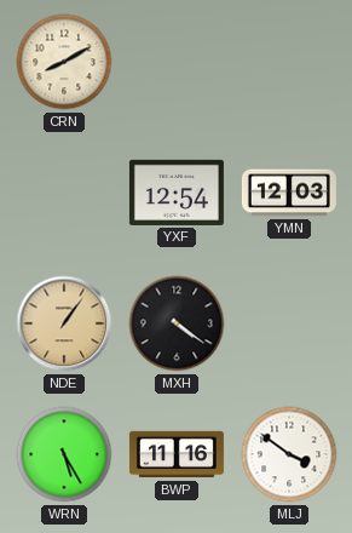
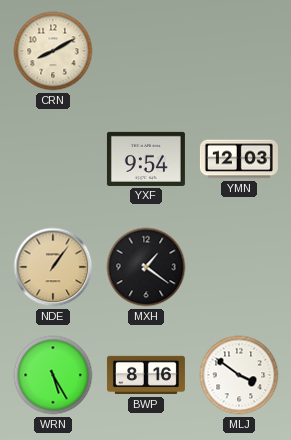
YXF: 12:54 -> 9:54 (146, 159)
MXH: 4:21 -> 1:21 (146, 267)
BWP: 11:16 -> 8:16 (146, 375)
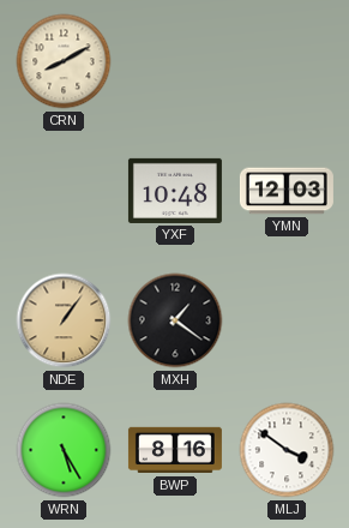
YXF: 9:54 -> 10:48 (175, 191)
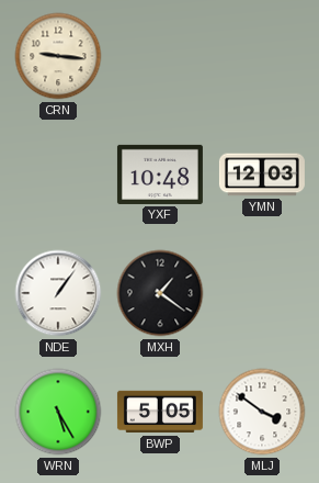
CRN: 8:10 -> 9:16 (58, 56)
NDE dial: champagne -> white (58, 293)
BWP: 8:16 -> 5:05 (160, 412)
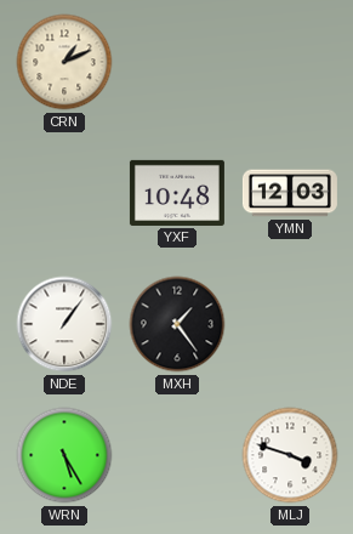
CRN: 9:16 -> 1:11 (64, 62)
MXH: 1:21 -> 1:24 (177, 324)
BWP: 5:05 -> none (160, 412)
MLJ: 3:51 -> 3:48 (290, 455)
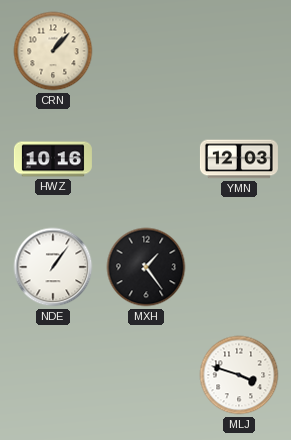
CRN: 1:11 -> 1:07 (53, 51)
HWZ: none -> 10:16 (53, 159)
YXF: 10:48 -> none (177, 193)
WRN: 5:25 -> none (64, 455)
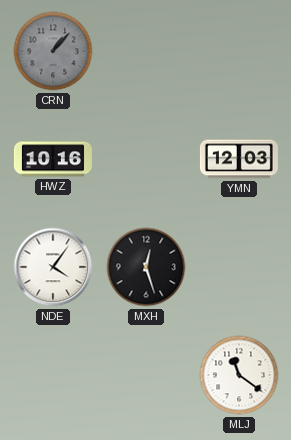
CRN dial: cream -> grey (53, 51)
NDE: 1:06 -> 4:06 (53, 267)
MXH: 1:24 -> 12:27 (146, 267)
MLJ: 3:48 -> 11:21 (239, 375)
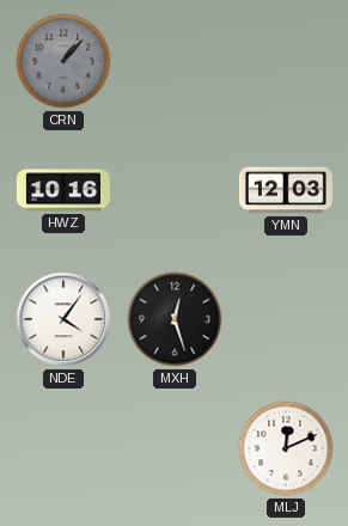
MLJ: 11:21 -> 12:11 (286, 448)
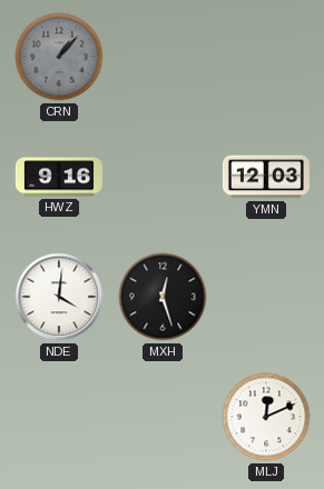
HWZ: 10:16 -> 9:16 (59, 177)
NDE: 4:06 -> 4:01 (59, 297)
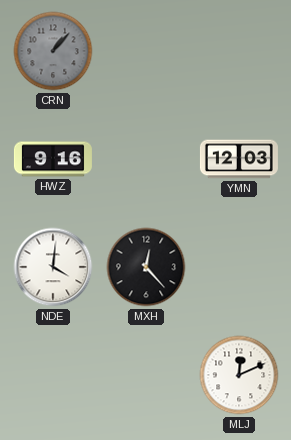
MXH: 12:27 -> 12:23 (146, 267)
